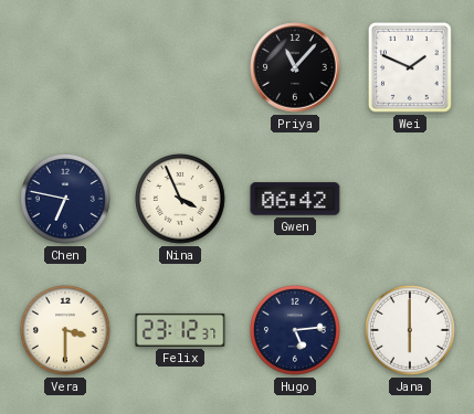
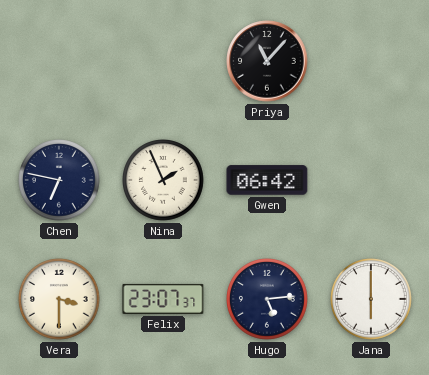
Wei: 1:49 -> none (410, 67)
Nina: 3:56 -> 1:56 (164, 181)
Felix: 23:12 -> 23:07 (163, 299)
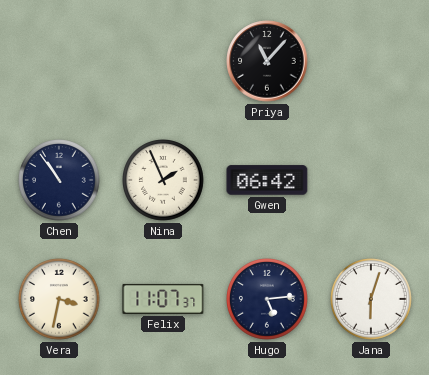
Chen: 6:47 -> 10:54 (60, 181)
Vera: 3:30 -> 3:32 (60, 300)
Felix: 23:07 -> 11:07 (163, 299)
Jana: 6:00 -> 6:03 (372, 300)
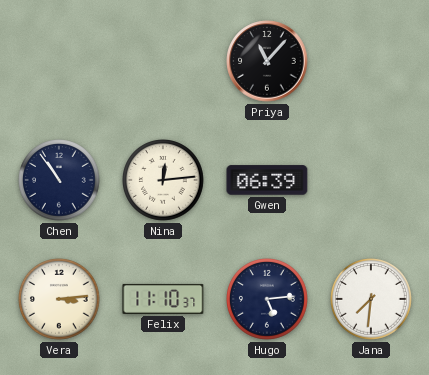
Nina: 1:56 -> 12:14 (164, 181)
Gwen: 06:42 -> 06:39 (267, 180)
Vera: 3:32 -> 3:14 (60, 300)
Felix: 11:07 -> 11:10 (163, 299)
Jana: 6:03 -> 7:31 (372, 300)
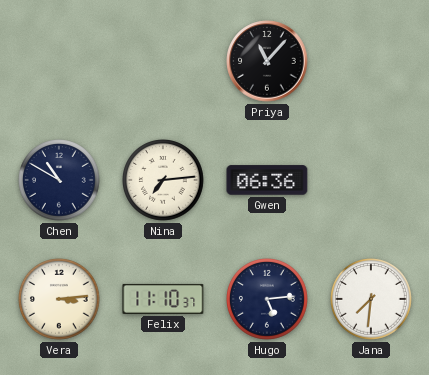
Chen: 10:54 -> 10:50 (60, 181)
Nina: 12:14 -> 7:14 (164, 181)
Gwen: 06:39 -> 06:36 (267, 180)
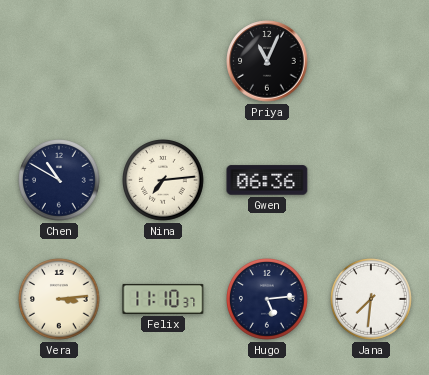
Priya: 11:07 -> 11:04 (267, 61)
